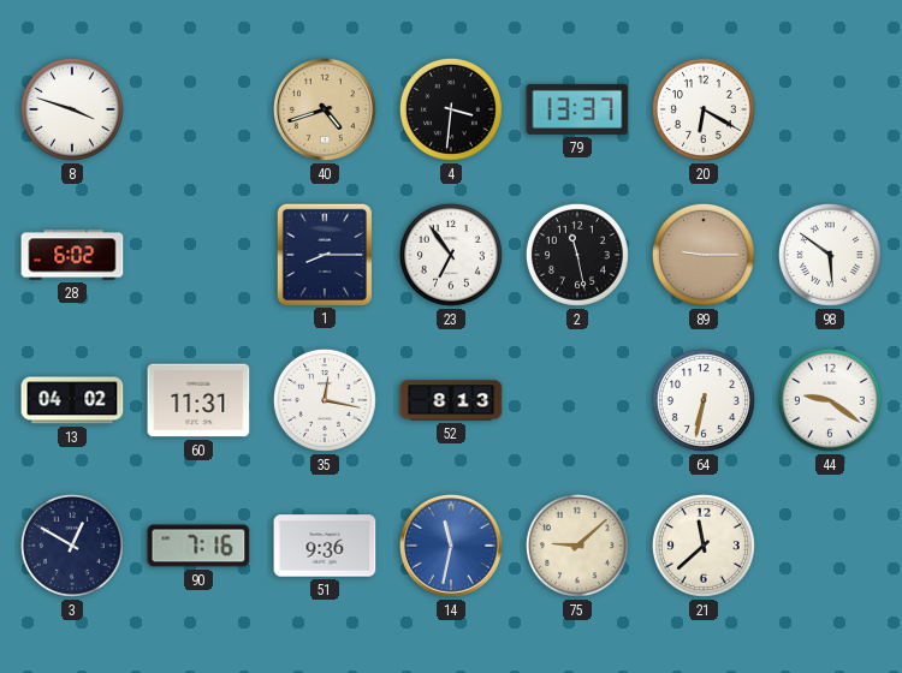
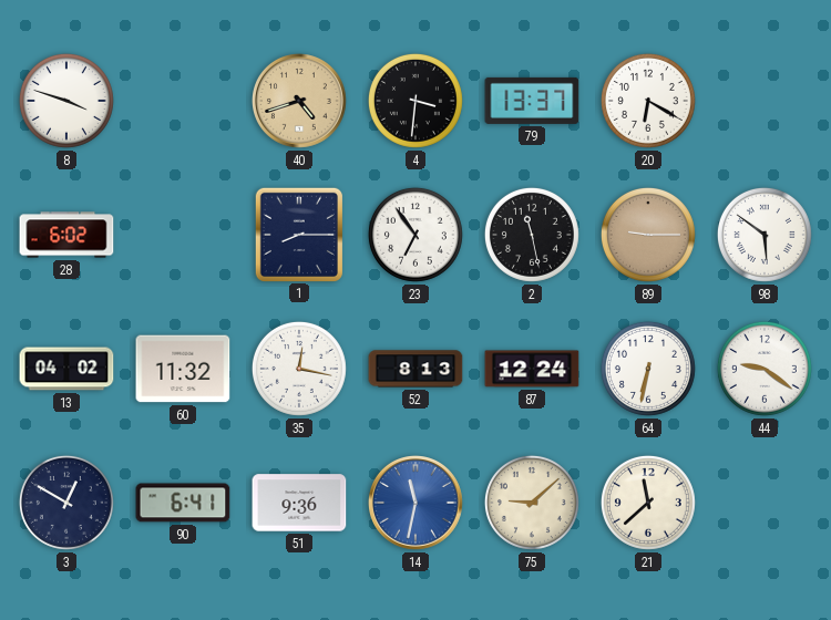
60: 11:31 -> 11:32 (183, 369)
87: none -> 12:24 (532, 369)
90: 7:16 -> 6:41 (183, 503)
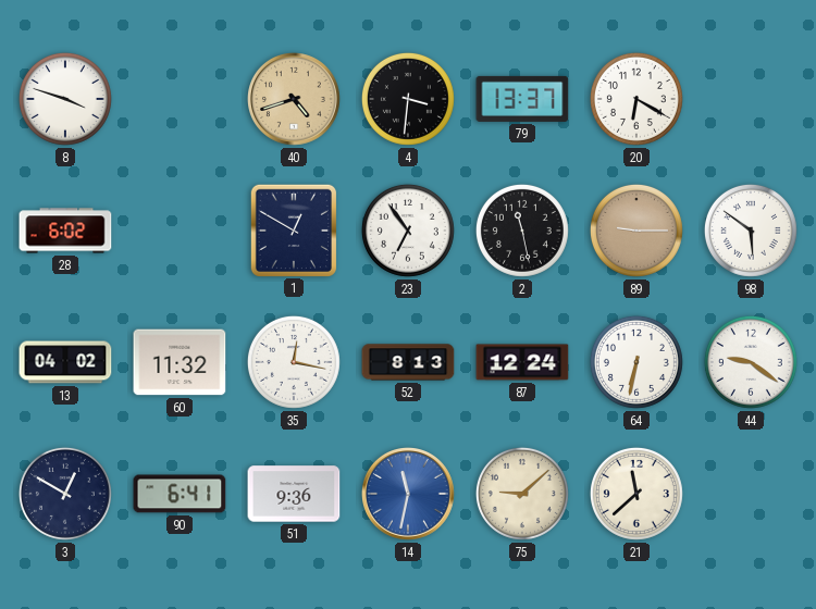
1: 8:15 -> 12:50 (294, 229)
